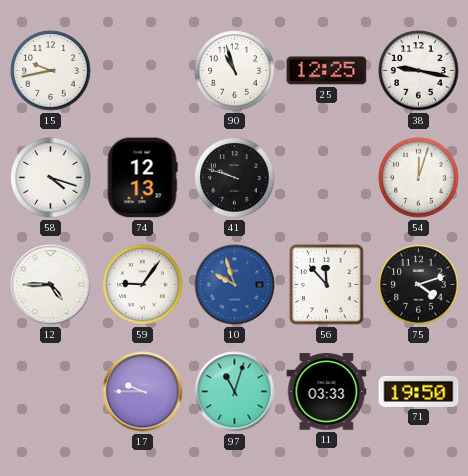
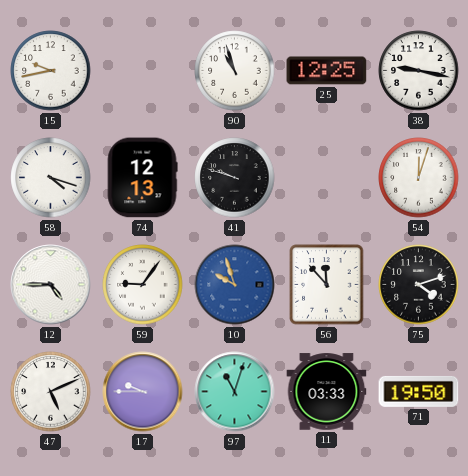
47: none -> 5:11 (51, 392)
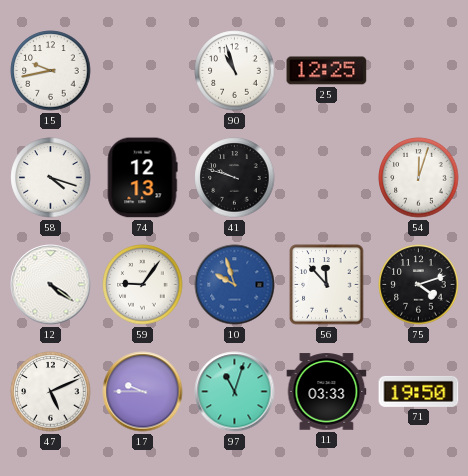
38: 9:17 -> none (419, 71)
12: 4:45 -> 4:21 (51, 285)
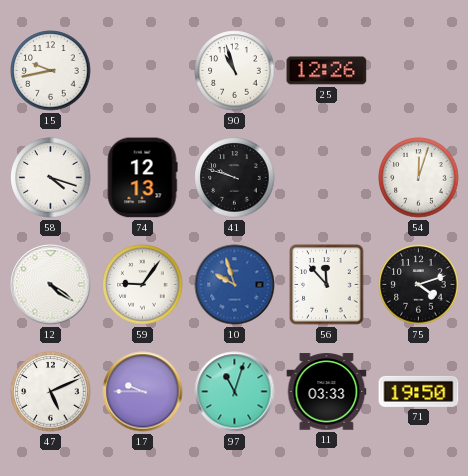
25: 12:25 -> 12:26 (327, 71)
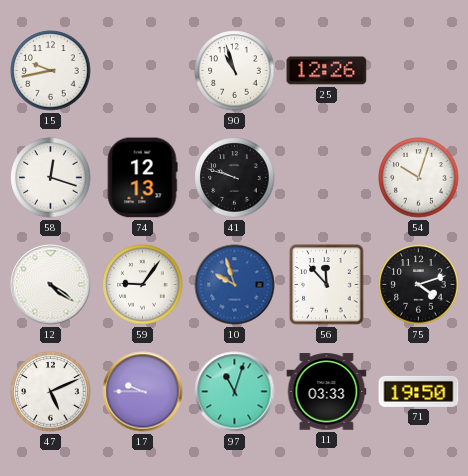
58: 4:18 -> 12:18 (51, 178)
54: 12:03 -> 10:03 (419, 178)
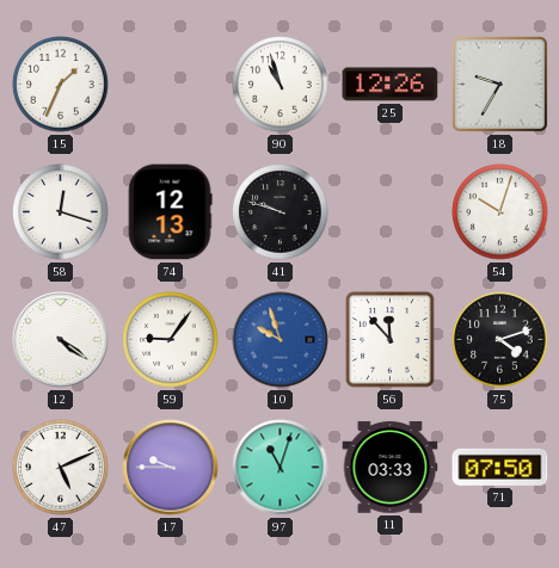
15: 9:43 -> 1:34 (61, 85)
18: none -> 9:35 (499, 84)
71: 19:50 -> 07:50 (500, 467)
